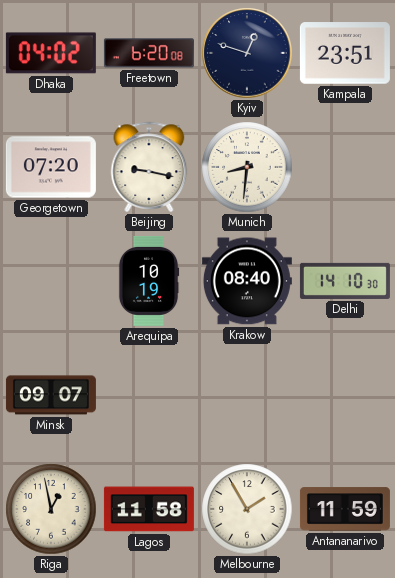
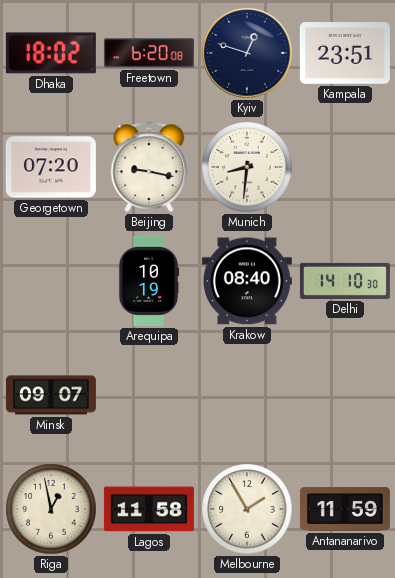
Dhaka: 04:02 -> 18:02 (51, 53)
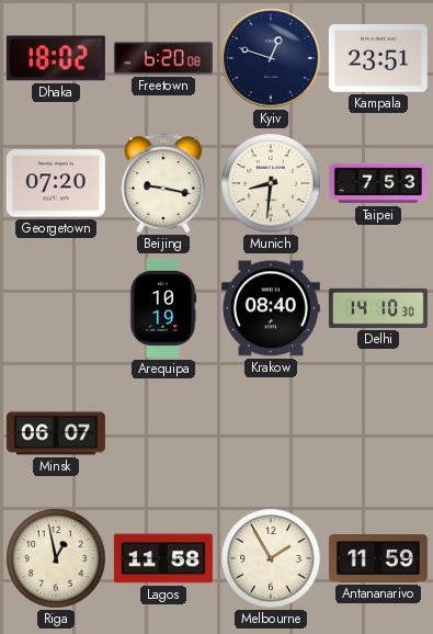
Taipei: none -> 7:53 (378, 183)
Minsk: 09:07 -> 06:07 (56, 433)
